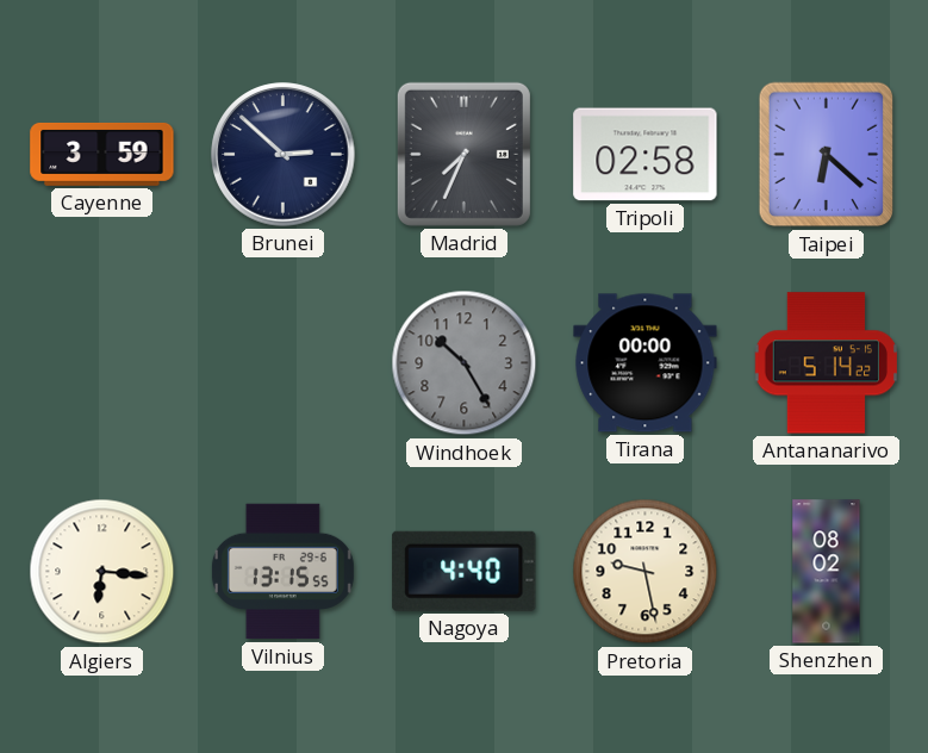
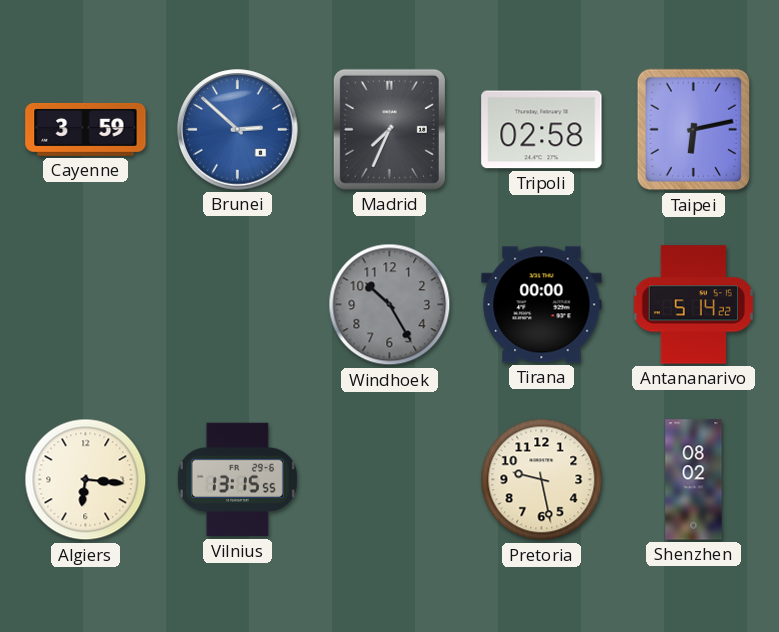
Brunei dial: navy -> blue (238, 130)
Taipei: 6:22 -> 6:13 (694, 130)
Nagoya: 4:40 -> none (465, 571)
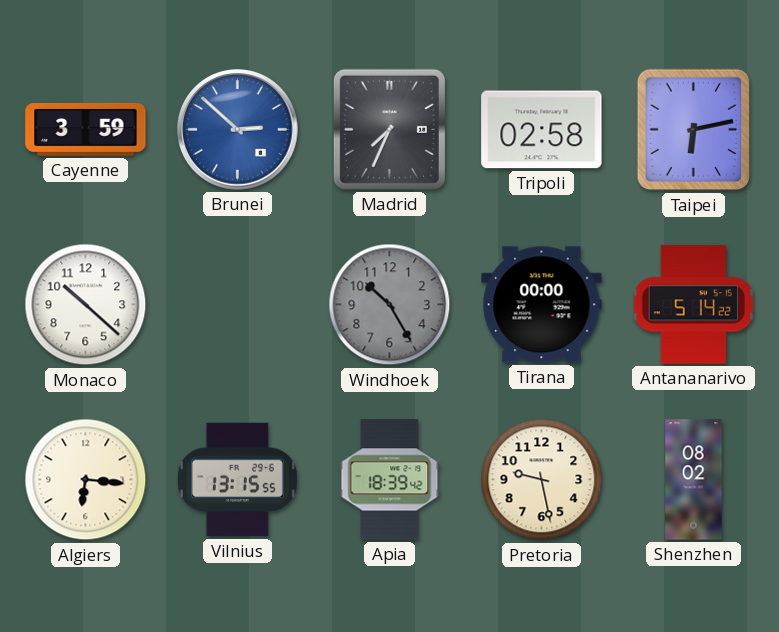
Monaco: none -> 10:22 (86, 305)
Apia: none -> 18:39 (390, 480)
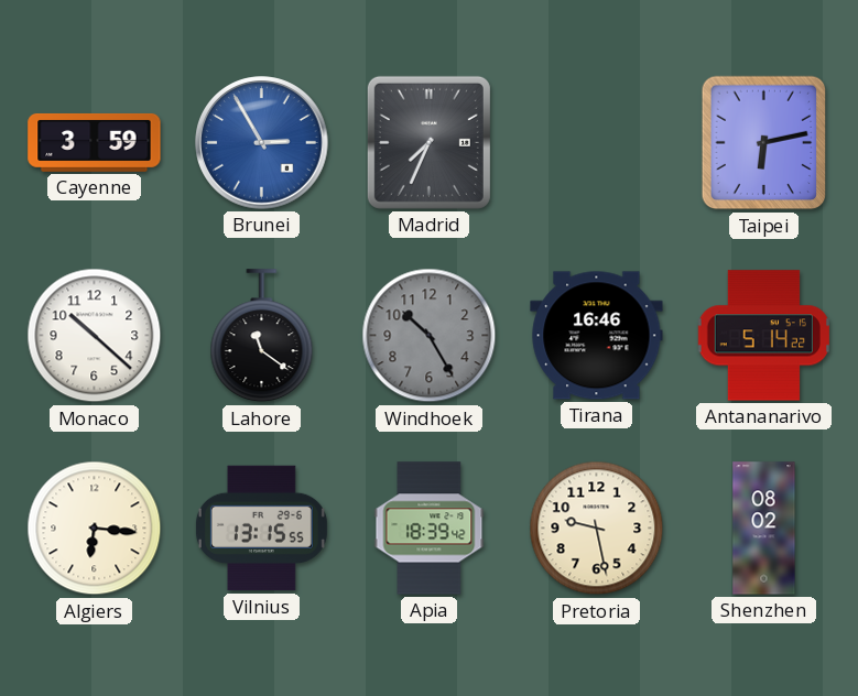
Brunei: 2:52 -> 2:55 (262, 143)
Tripoli: 02:58 -> none (542, 130)
Lahore: none -> 11:21 (262, 336)
Tirana: 00:00 -> 16:46 (597, 336)
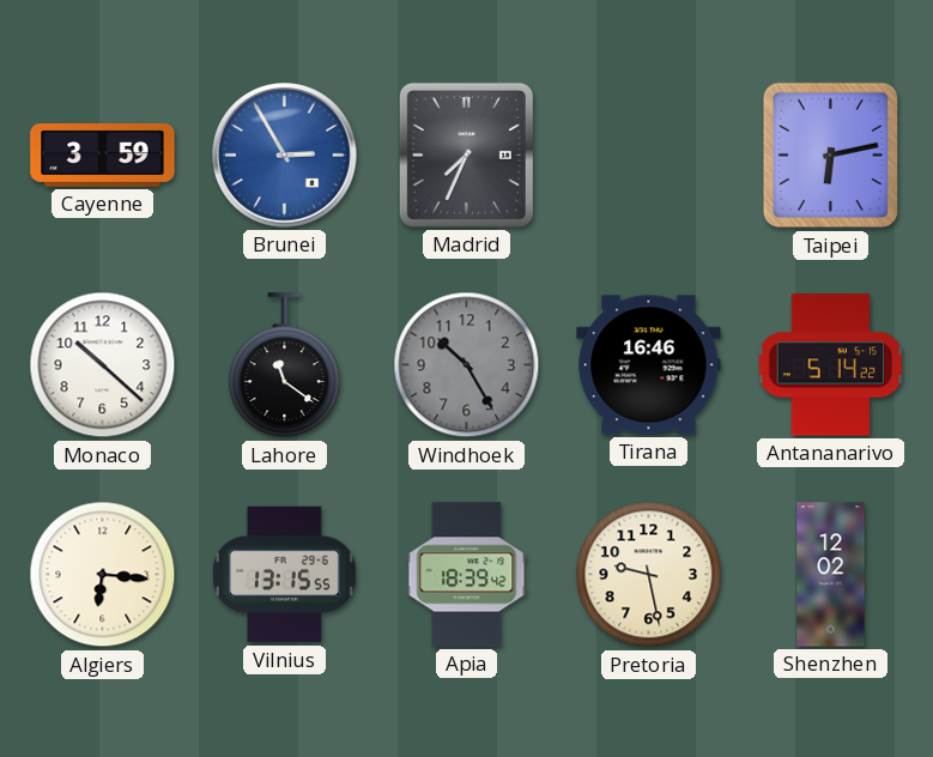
Shenzhen: 08:02 -> 12:02 (831, 575)
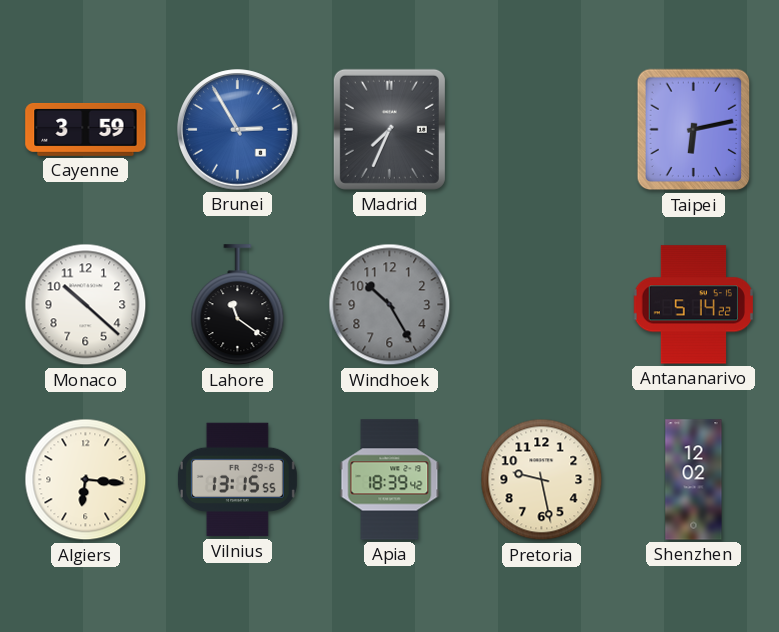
Tirana: 16:46 -> none (649, 365)
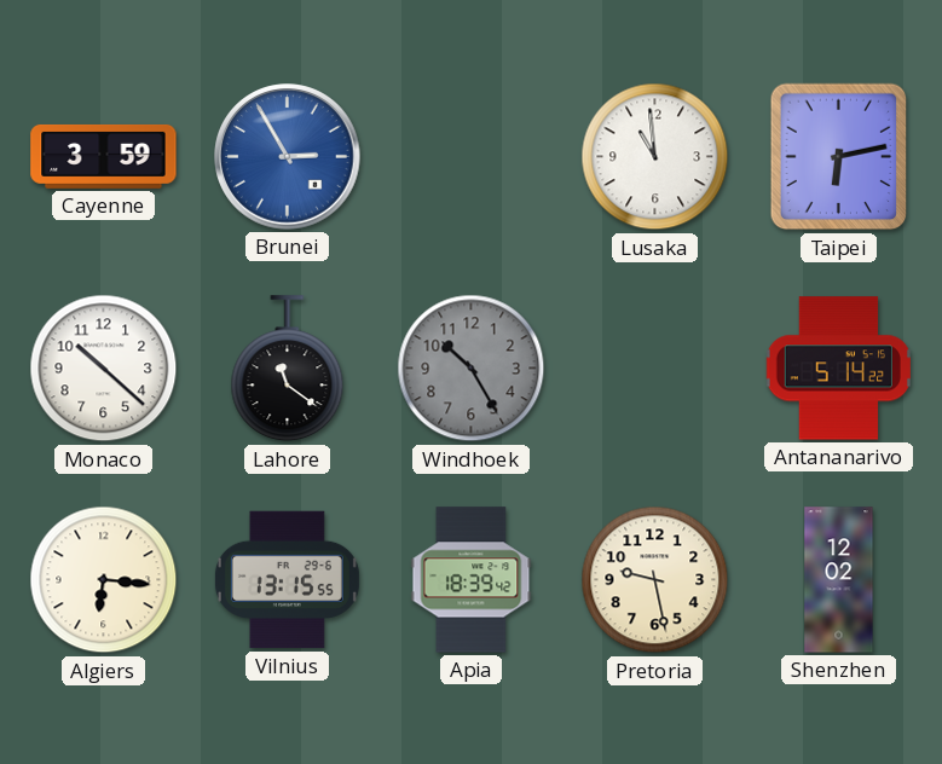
Madrid: 7:34 -> none (389, 129)
Lusaka: none -> 10:59 (655, 157)
